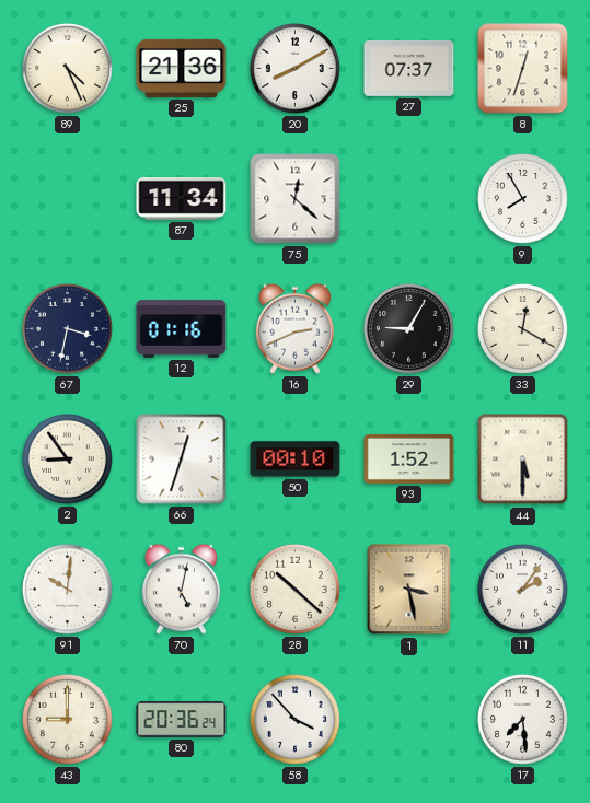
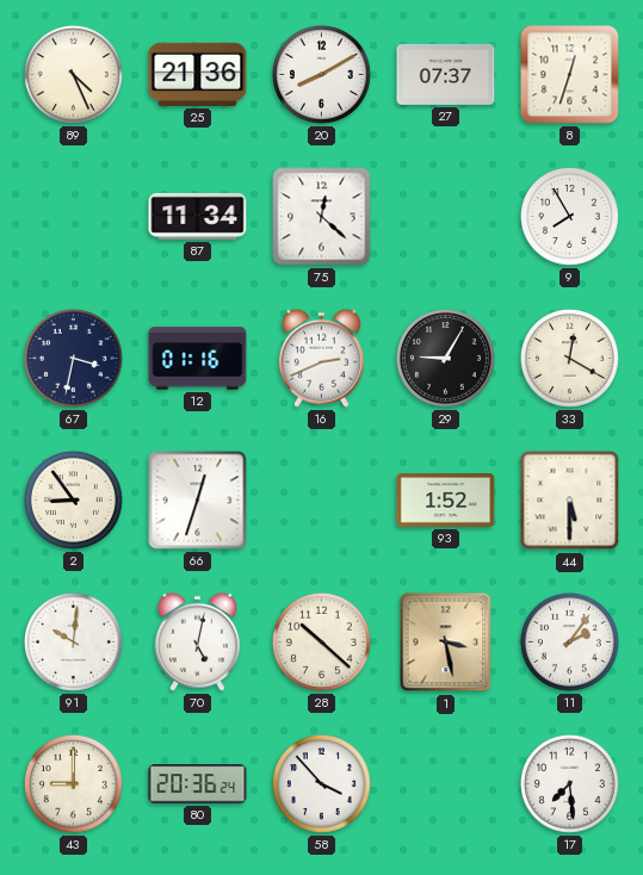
50: 00:10 -> none (296, 459)
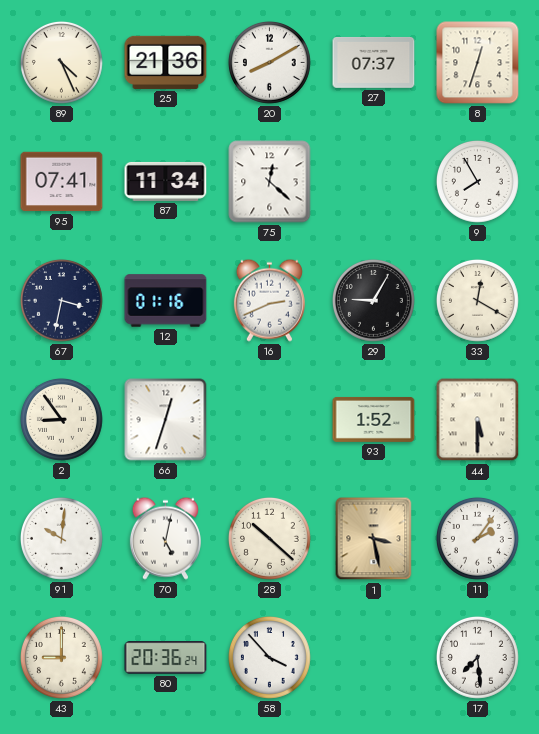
95: none -> 07:41 (62, 182)
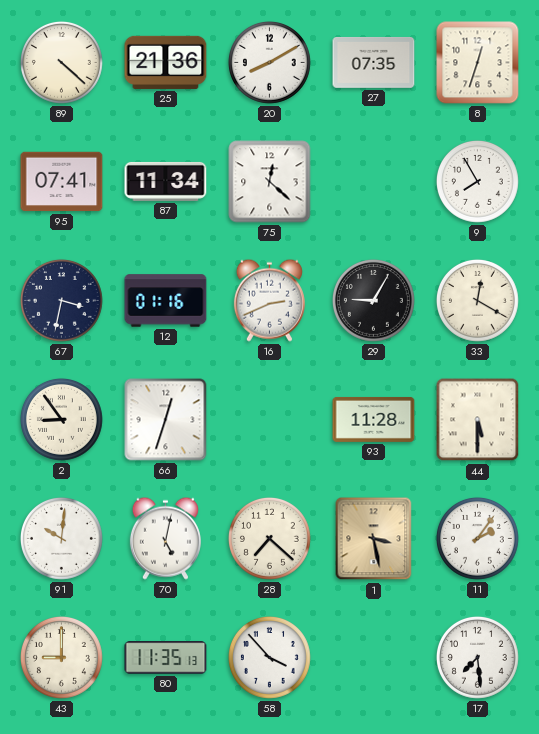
89: 4:26 -> 4:22 (61, 62)
27: 07:37 -> 07:35 (374, 62)
93: 1:52 -> 11:28 (374, 419)
28: 10:22 -> 7:22 (269, 538)
80: 20:36 -> 11:35 (166, 658)
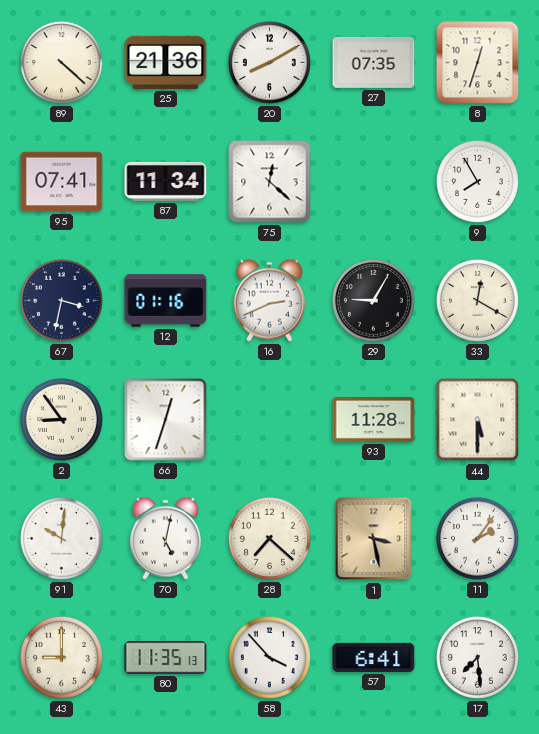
57: none -> 6:41 (374, 657)
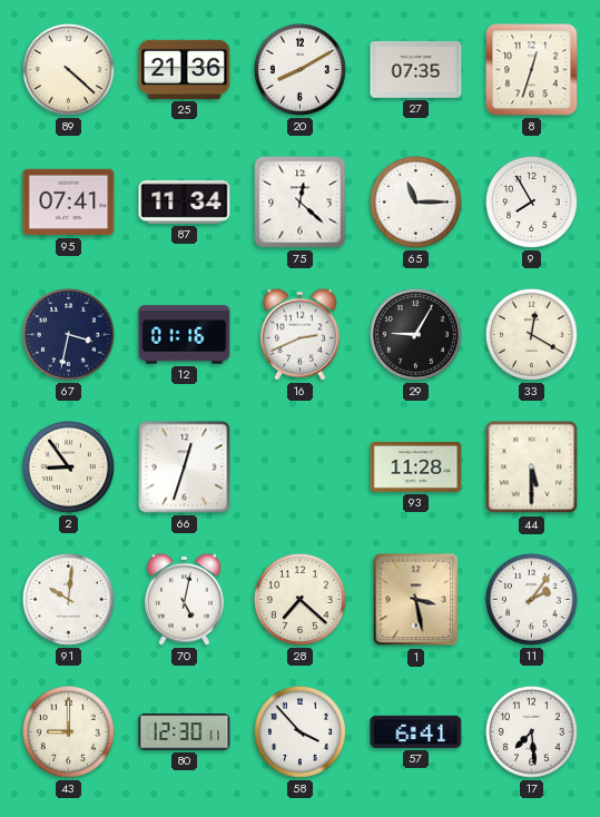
65: none -> 11:15 (415, 201)
80: 11:35 -> 12:30 (185, 732)
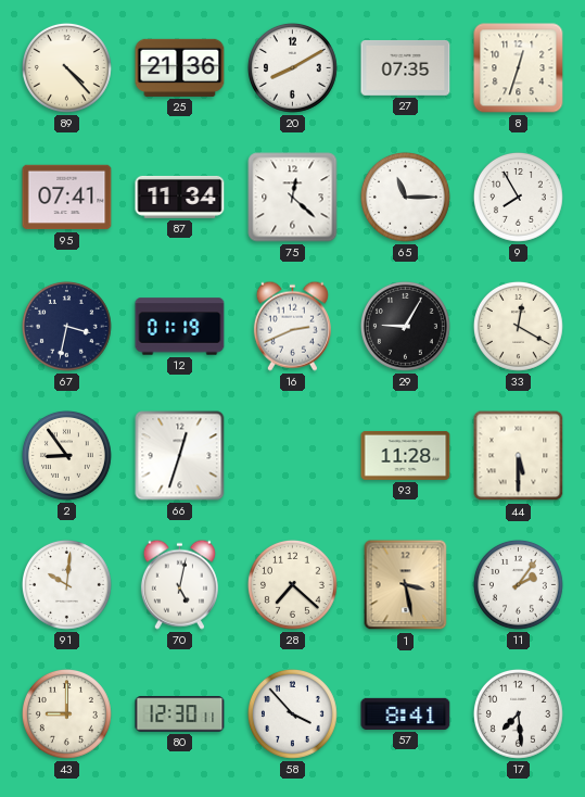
89: 4:22 -> 4:23 (66, 67)
12: 01:16 -> 01:19 (180, 327)
57: 6:41 -> 8:41 (406, 713)
